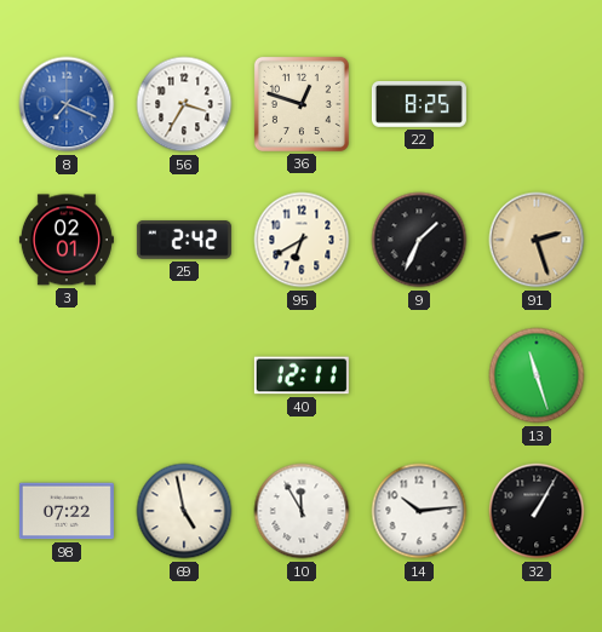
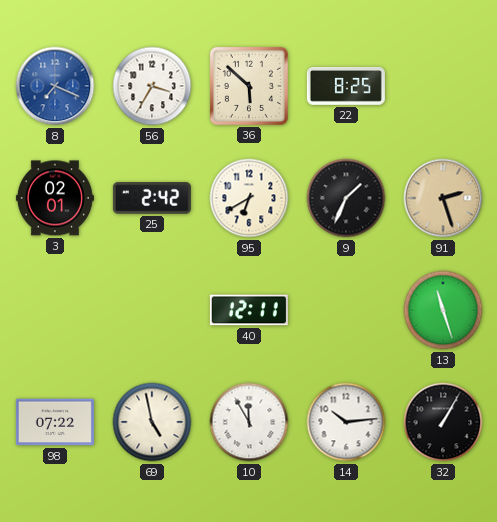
36: 12:48 -> 5:52 (249, 86)
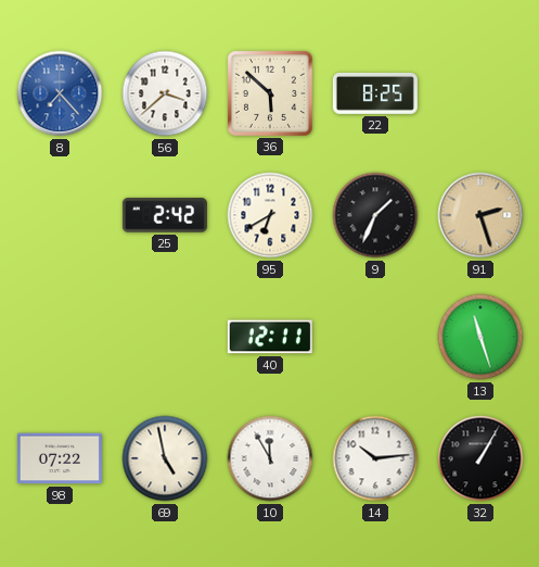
8: 7:19 -> 7:23 (60, 93)
56: 3:35 -> 3:38 (165, 93)
3: 02:01 -> none (55, 198)
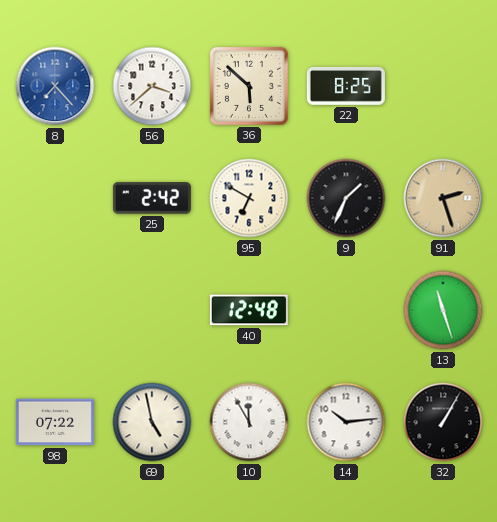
95: 6:40 -> 6:50 (249, 198)
40: 12:11 -> 12:48 (249, 310)
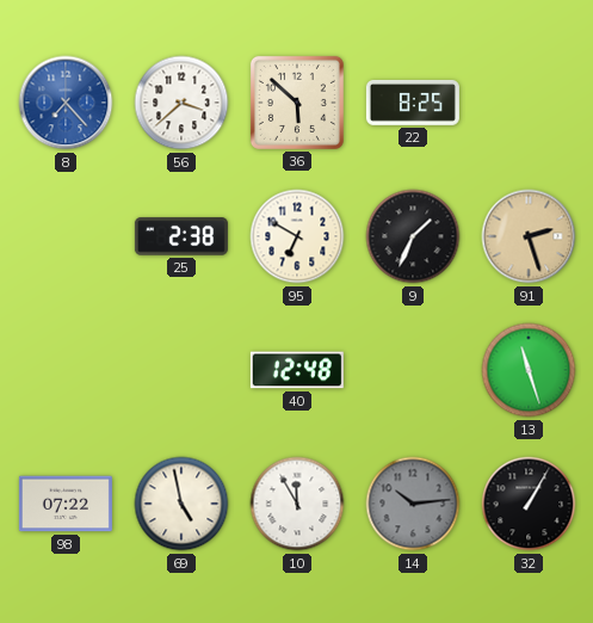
25: 2:42 -> 2:38 (181, 236)
14 dial: white -> grey (413, 504)
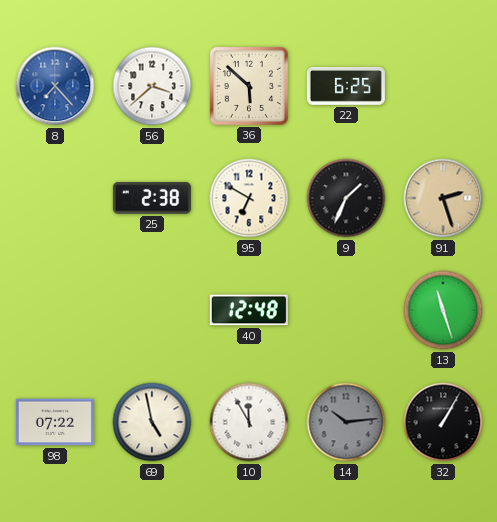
22: 8:25 -> 6:25 (346, 86)
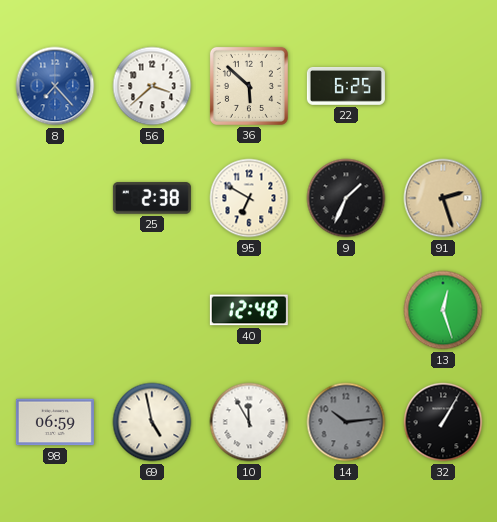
13: 11:27 -> 12:27 (443, 310)
98: 07:22 -> 06:59 (55, 422)
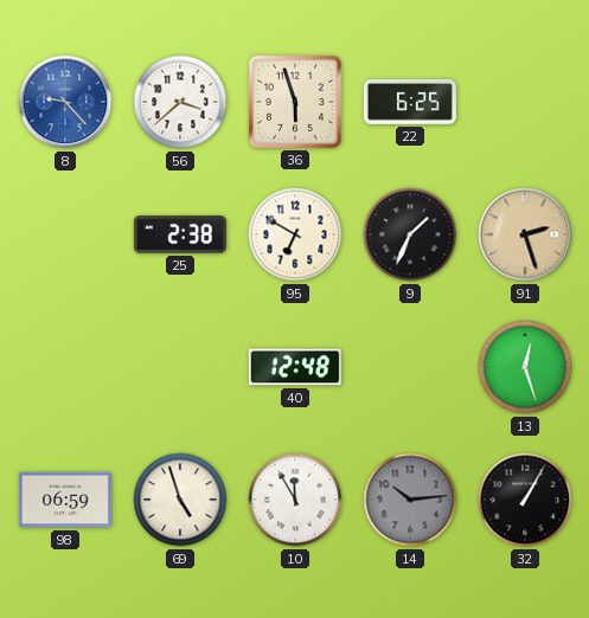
8: 7:23 -> 9:23 (65, 102)
36: 5:52 -> 5:57 (295, 102)
69: 4:58 -> 4:57 (180, 500)
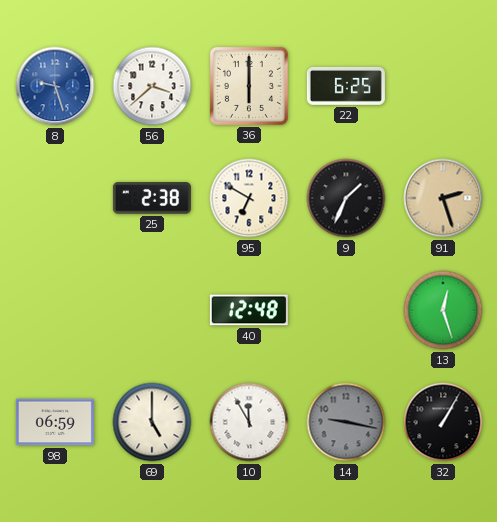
8: 9:23 -> 9:27 (55, 86)
36: 5:57 -> 6:00 (249, 86)
69: 4:57 -> 5:00 (152, 422)
14: 10:14 -> 9:17 (346, 422)
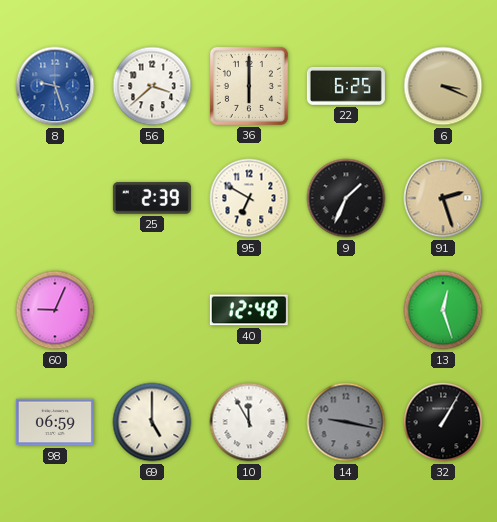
6: none -> 3:19 (443, 86)
25: 2:38 -> 2:39 (152, 198)
60: none -> 9:04 (55, 310)
